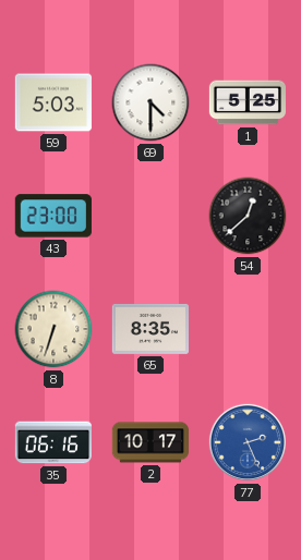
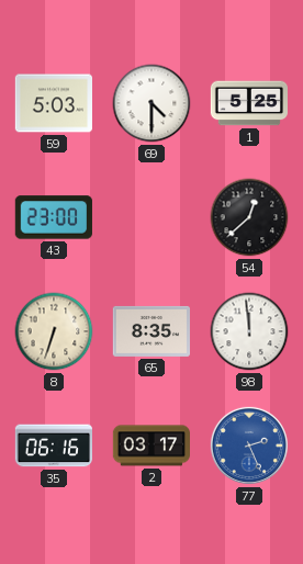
98: none -> 11:59 (249, 331)
2: 10:17 -> 03:17 (151, 445)
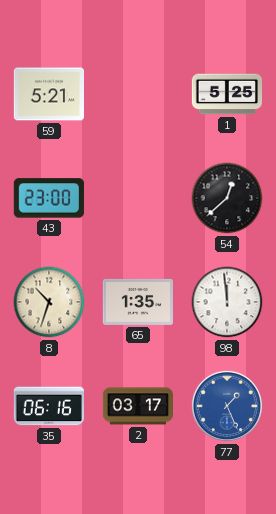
59: 5:03 -> 5:21 (48, 94)
69: 4:30 -> none (151, 103)
8: 6:33 -> 10:33 (49, 302)
65: 8:35 -> 1:35 (137, 302)
77: 2:26 -> 1:26 (227, 406)
